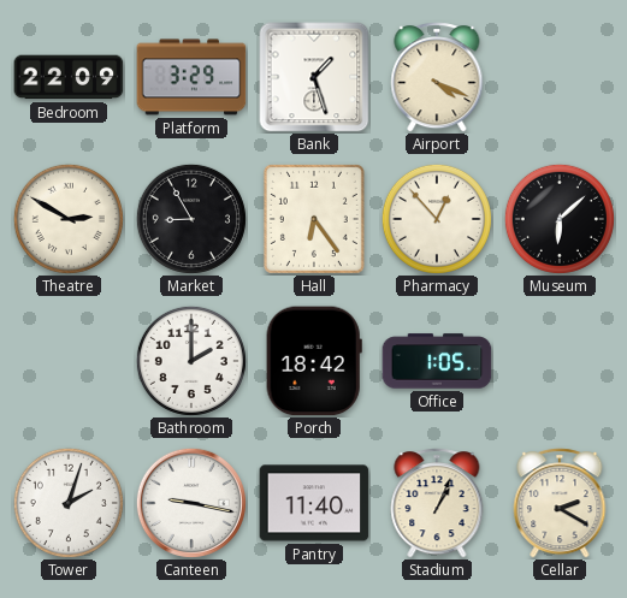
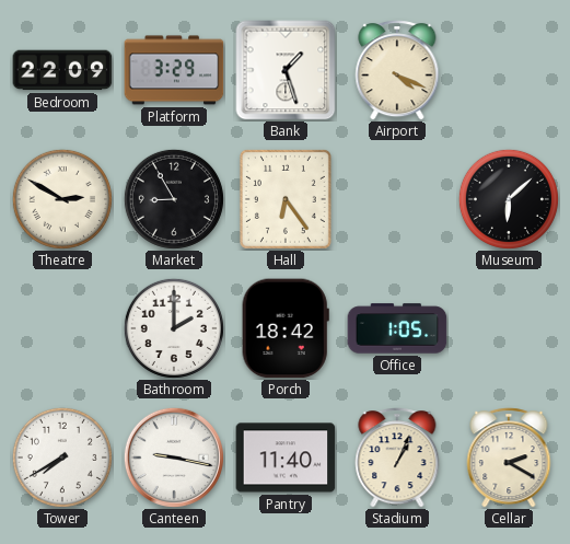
Pharmacy: 12:53 -> none (437, 219)
Tower: 2:03 -> 7:40 (62, 458)
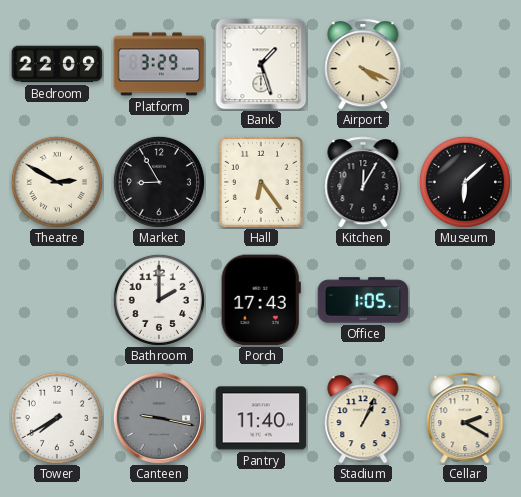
Kitchen: none -> 12:05 (363, 182)
Porch: 18:42 -> 17:43 (261, 300)
Canteen dial: white -> grey (159, 418)
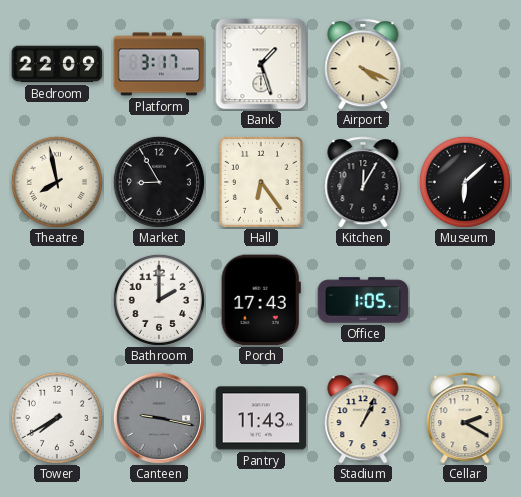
Platform: 3:29 -> 3:17 (159, 64)
Theatre: 2:50 -> 7:58 (57, 182)
Pantry: 11:40 -> 11:43 (261, 418)
